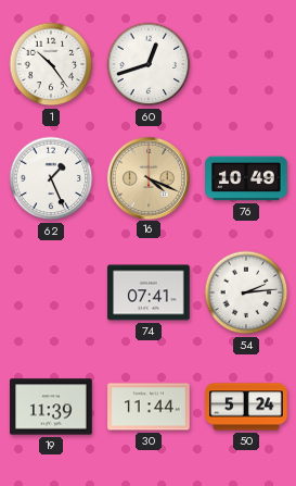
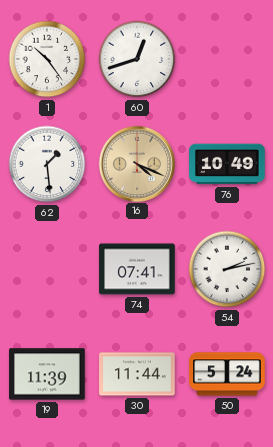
62: 1:26 -> 1:29 (47, 164)
54: 2:14 -> 2:13 (227, 269)
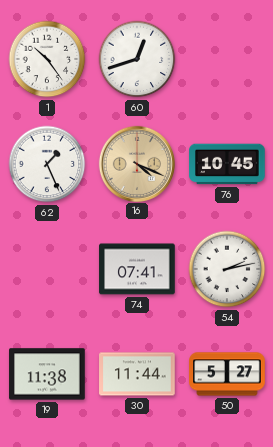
62: 1:29 -> 1:26 (47, 164)
76: 10:49 -> 10:45 (227, 164)
19: 11:39 -> 11:38 (47, 374)
50: 5:24 -> 5:27 (227, 374)
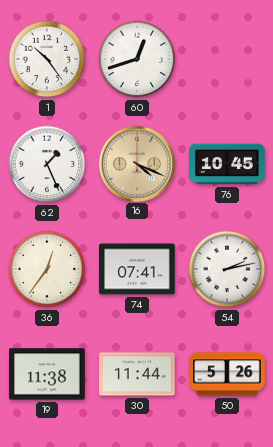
36: none -> 12:36 (47, 269)
50: 5:27 -> 5:26 (227, 374)
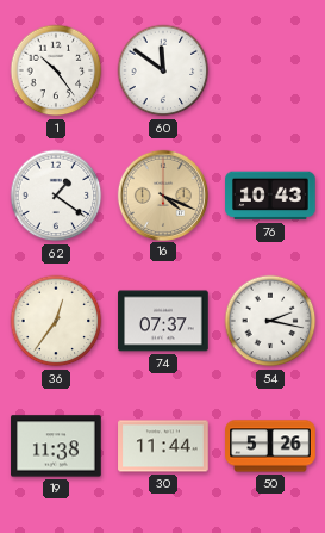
60: 12:42 -> 11:51 (163, 70)
62: 1:26 -> 1:21 (56, 196)
76: 10:45 -> 10:43 (270, 196)
74: 07:41 -> 07:37 (163, 321)
54: 2:13 -> 2:17 (270, 321)
